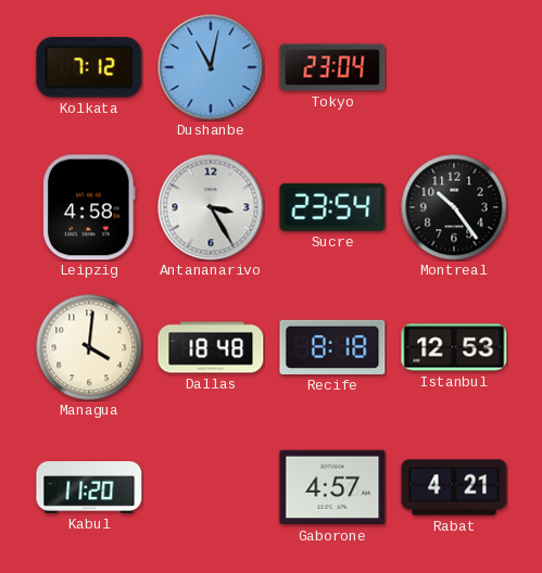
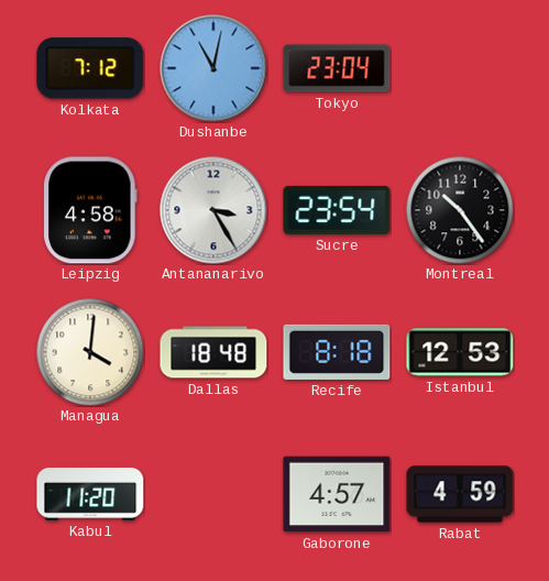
Rabat: 4:21 -> 4:59 (460, 494)
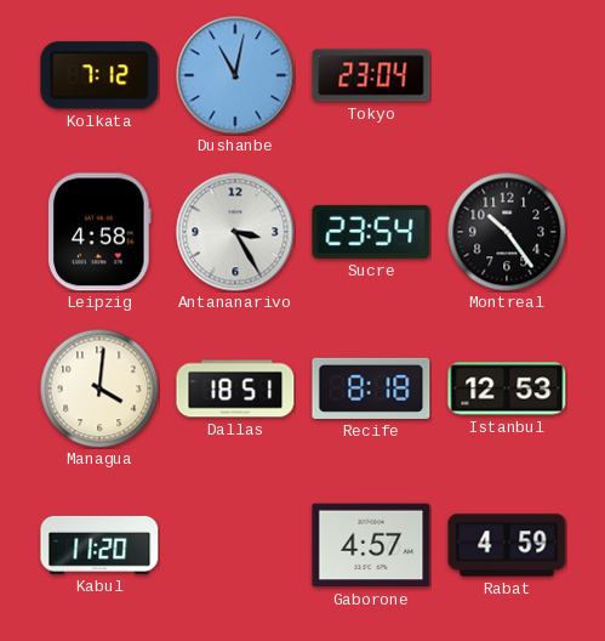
Dallas: 18:48 -> 18:51 (235, 388)
